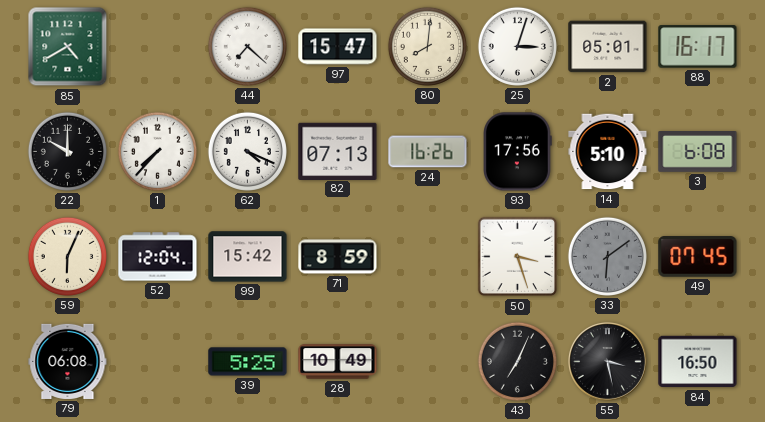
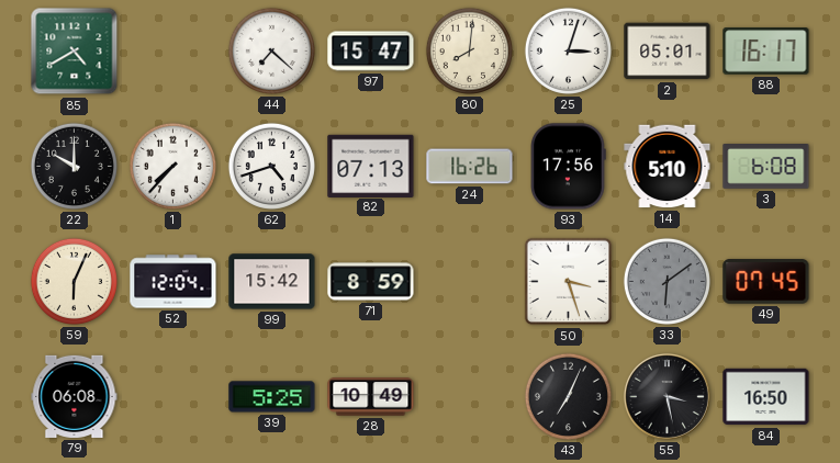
62: 4:19 -> 4:42 (271, 166)
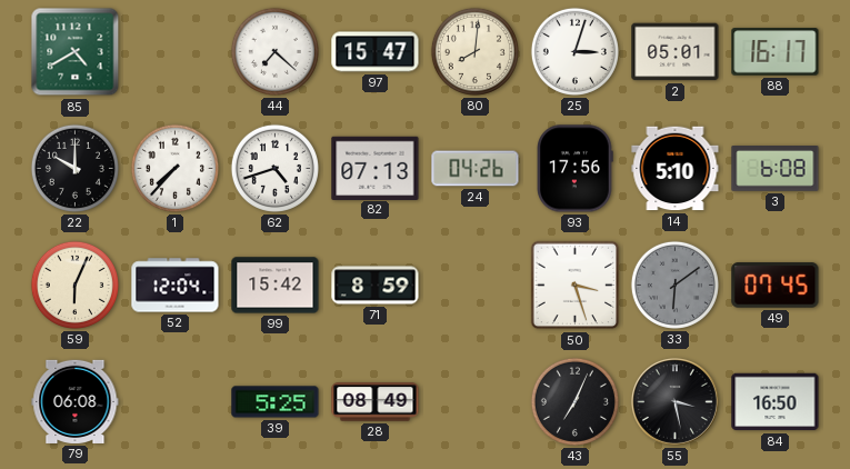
24: 16:26 -> 04:26 (476, 169)
28: 10:49 -> 08:49 (376, 402)
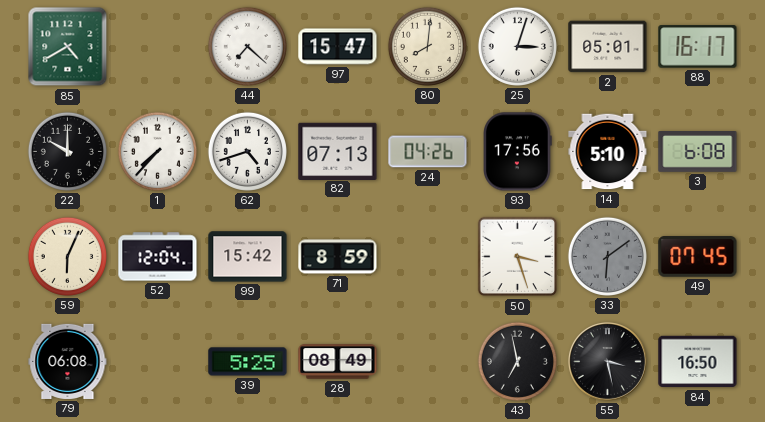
43: 7:04 -> 6:58 (517, 361)
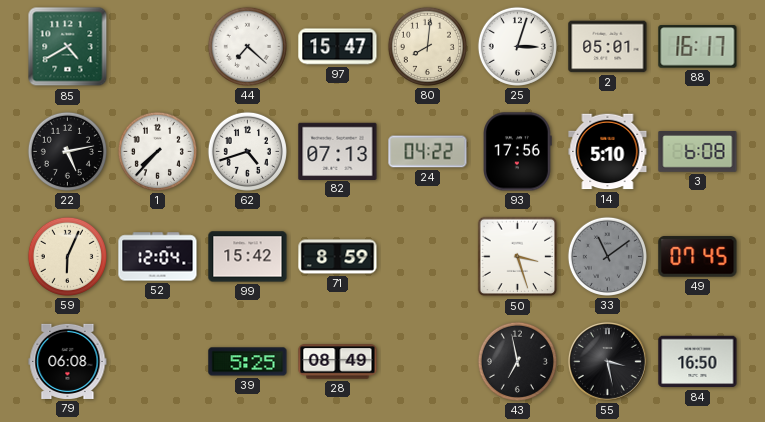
22: 10:00 -> 5:13 (67, 151)
24: 04:26 -> 04:22 (428, 152)
33: 6:09 -> 11:09 (607, 256)
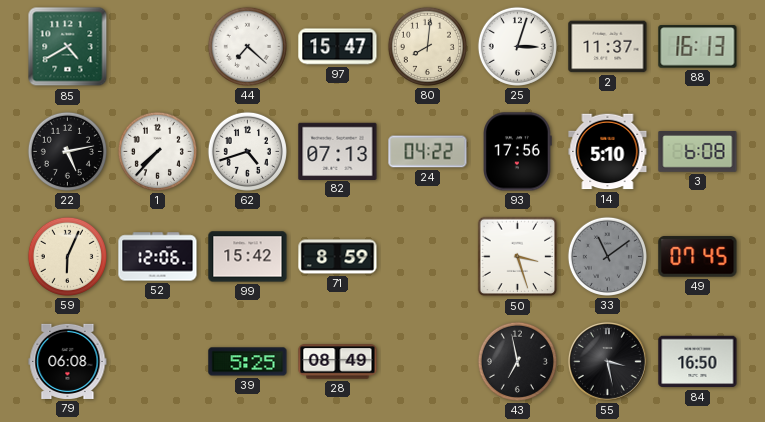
2: 05:01 -> 11:37 (608, 47)
88: 16:17 -> 16:13 (698, 47)
52: 12:04 -> 12:06 (158, 257)
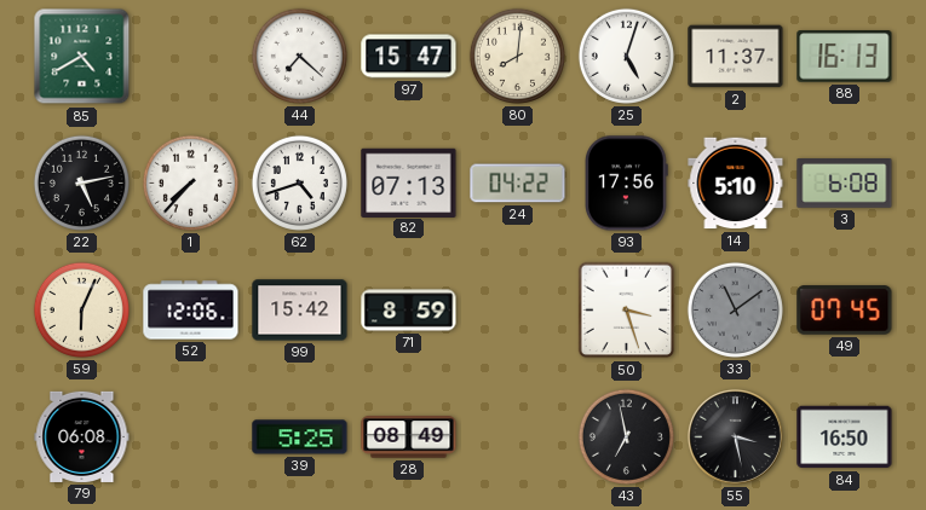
25: 3:03 -> 5:03 (626, 56)
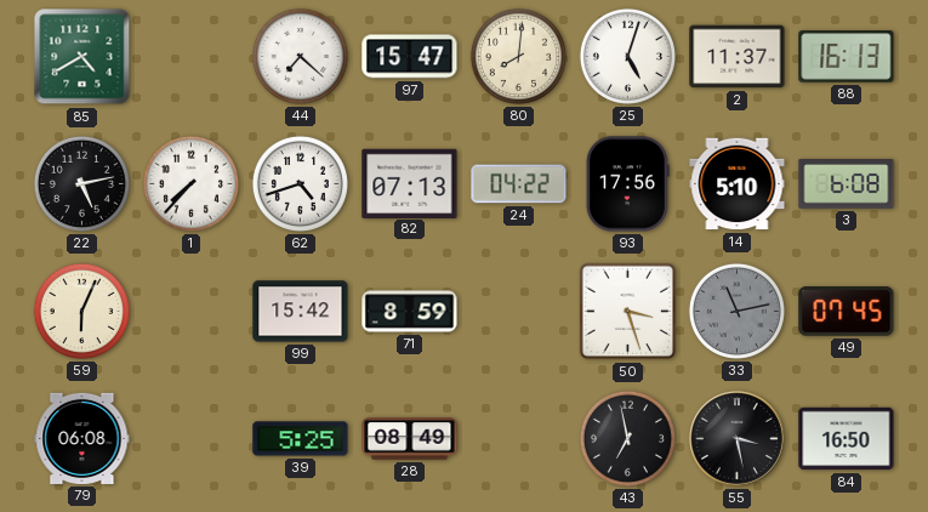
52: 12:06 -> none (191, 311)
33: 11:09 -> 11:13 (736, 311)
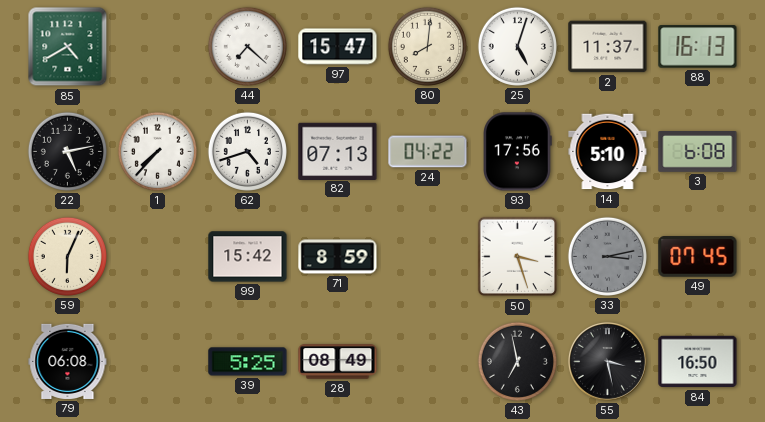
33: 11:13 -> 3:13 (607, 256)
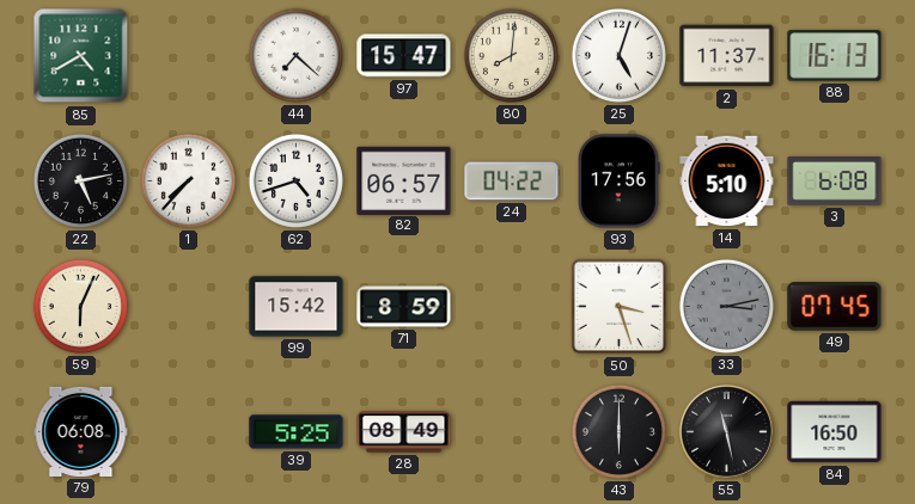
82: 07:13 -> 06:57 (404, 180)
43: 6:58 -> 6:00 (618, 431)
55: 3:28 -> 11:28 (726, 431)
